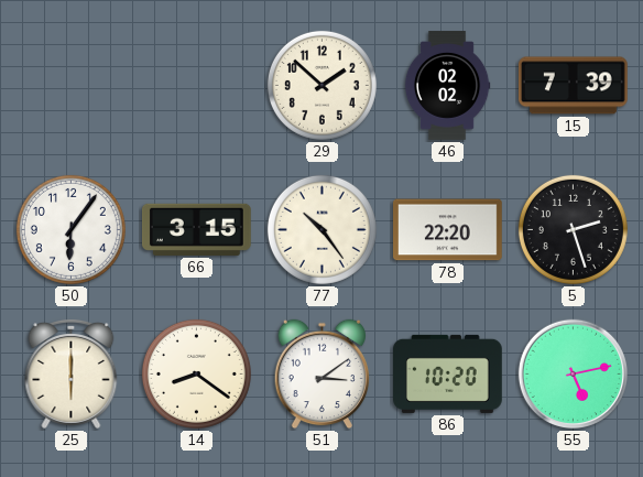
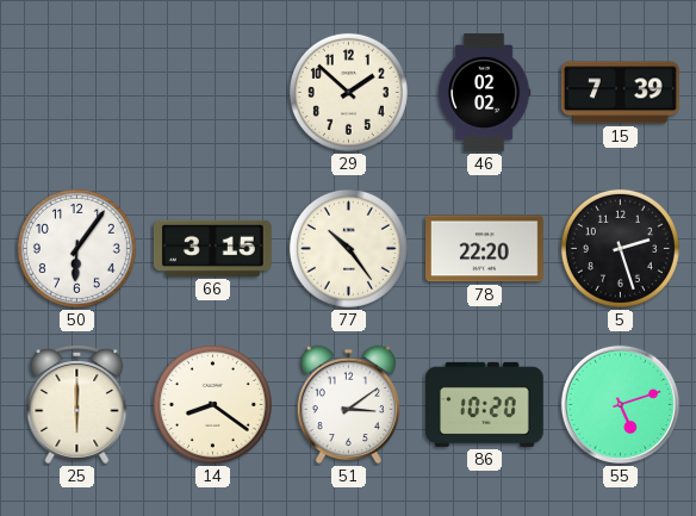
55: 5:13 -> 5:12 (620, 404)
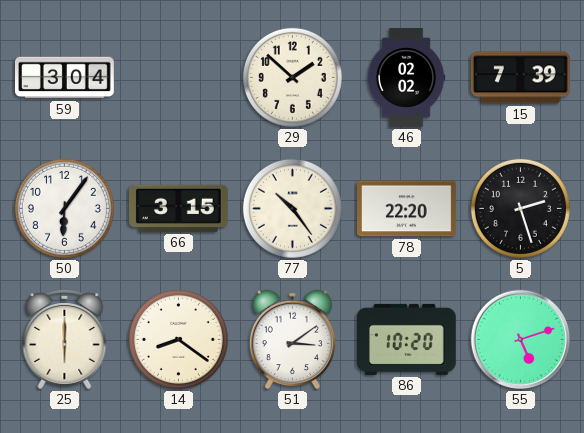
59: none -> 3:04 (65, 78)
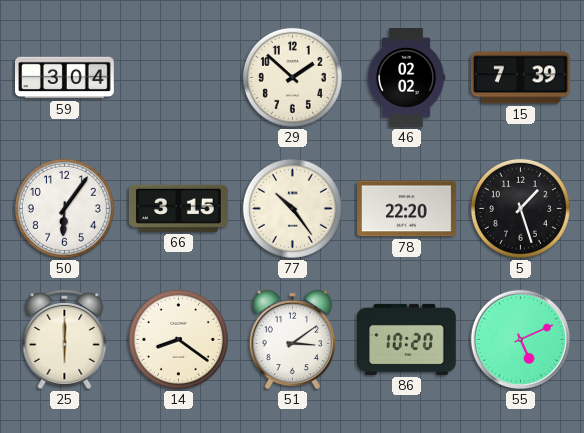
5: 2:27 -> 1:27 (520, 208)
55: 5:12 -> 5:11 (520, 339)
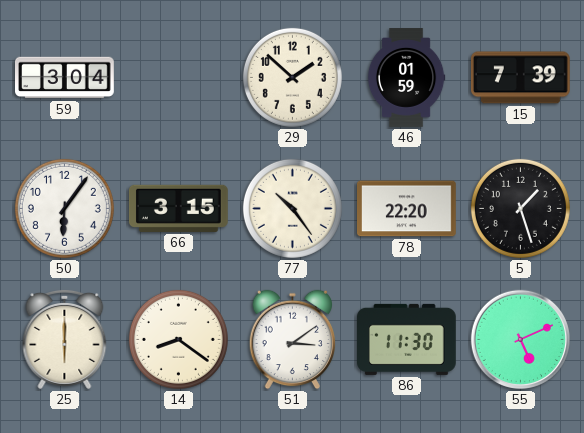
46: 02:02 -> 01:59 (406, 78)
86: 10:20 -> 11:30 (407, 339)
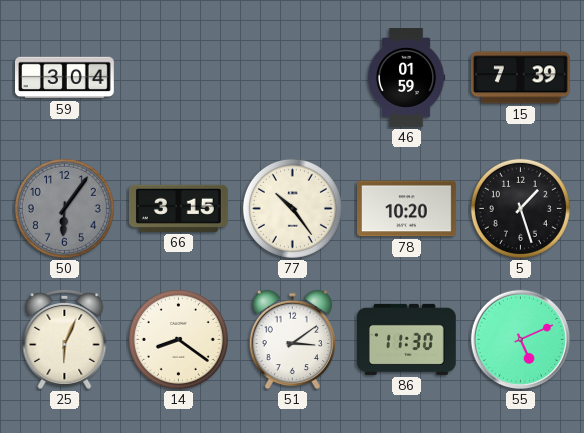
29: 1:52 -> none (292, 77)
50 dial: white -> grey (64, 208)
78: 22:20 -> 10:20 (407, 209)
25: 6:00 -> 6:04 (65, 339)
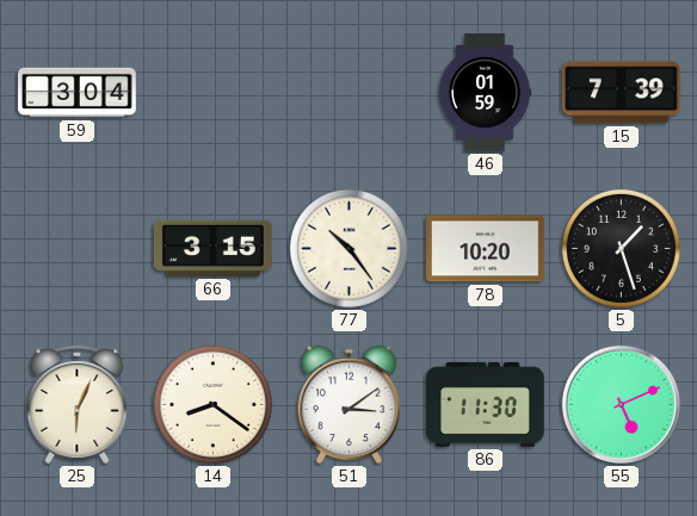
50: 6:06 -> none (64, 208)
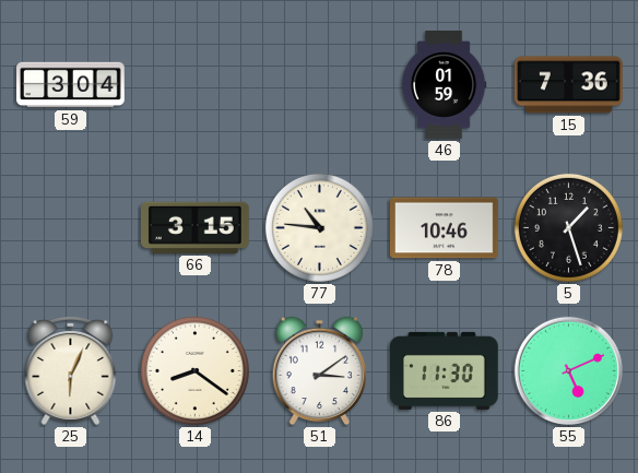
15: 7:39 -> 7:36 (569, 85)
77: 10:24 -> 10:46 (319, 227)
78: 10:20 -> 10:46 (445, 228)
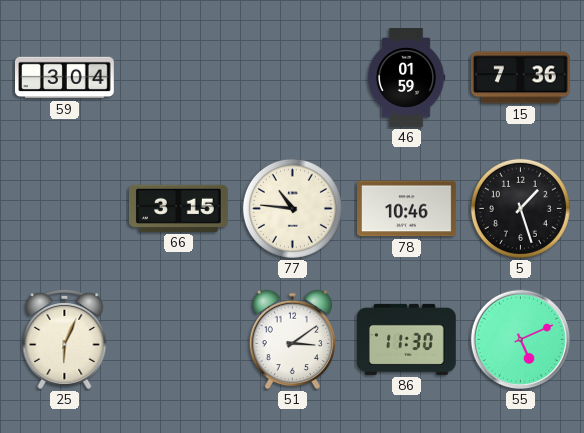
14: 8:21 -> none (194, 370)
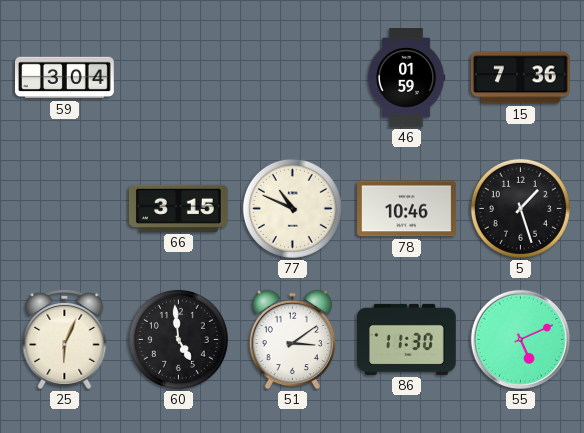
77: 10:46 -> 10:49 (292, 208)
60: none -> 4:59 (178, 339)
